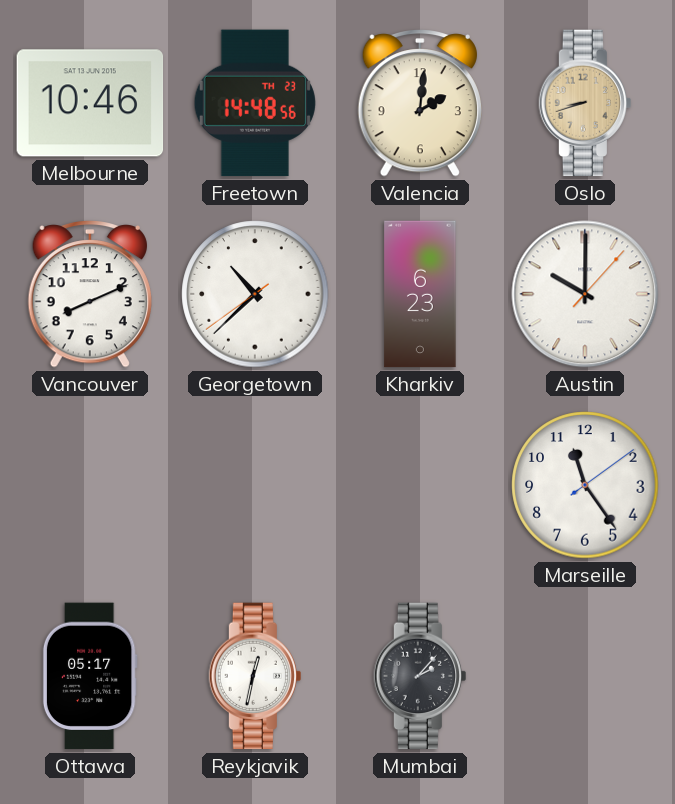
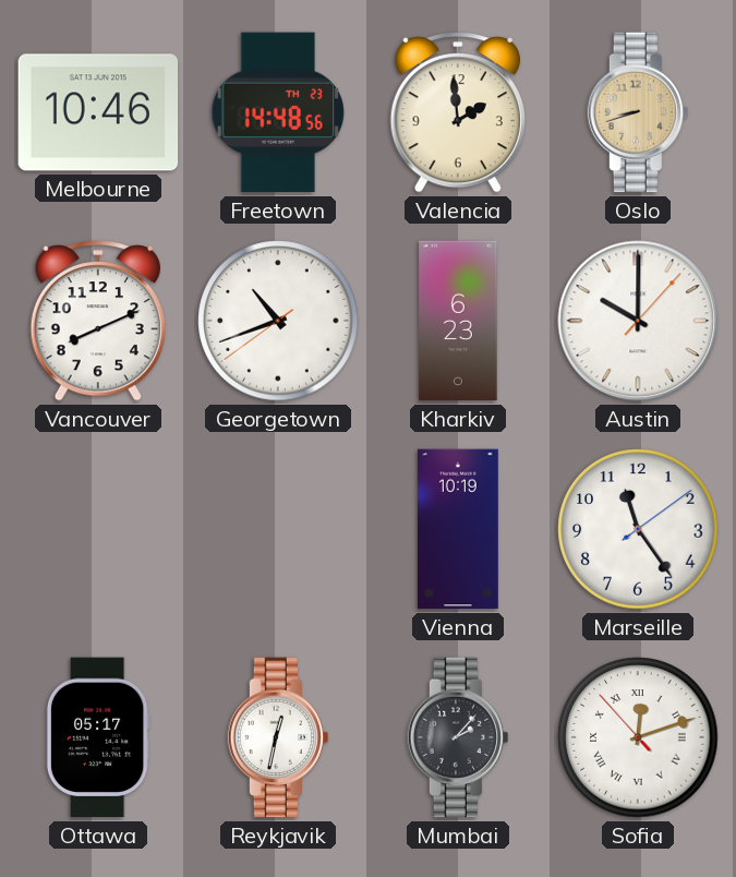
Valencia: 2:01 -> 1:59 (458, 113)
Georgetown: 10:37 -> 10:41 (278, 321)
Vienna: none -> 10:19 (458, 529)
Sofia: none -> 12:11 (638, 737)
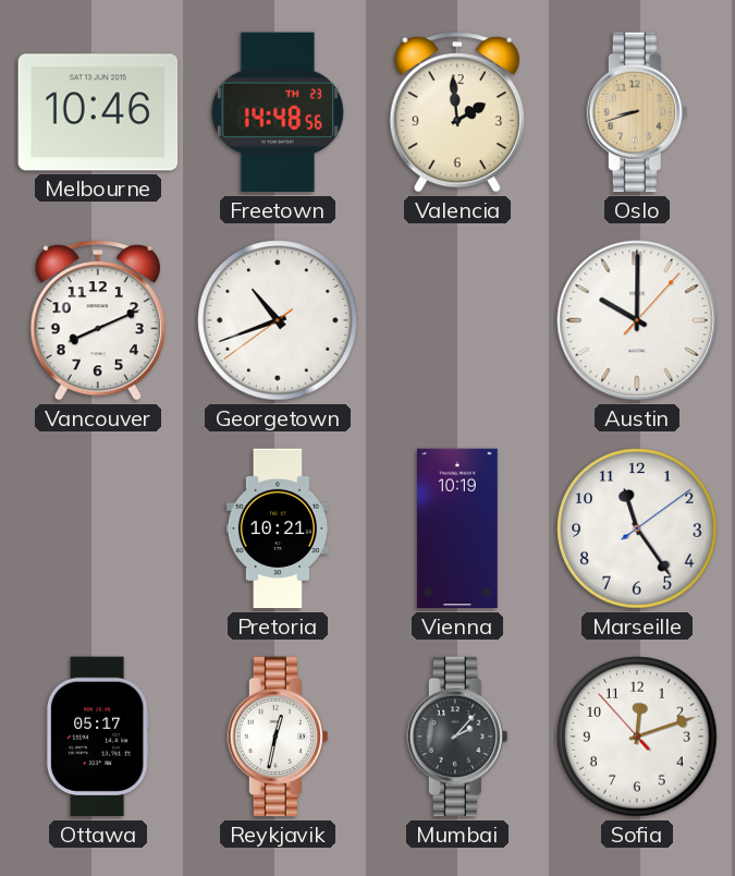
Kharkiv: 6:23 -> none (458, 321)
Pretoria: none -> 10:21 (278, 528)
Sofia numerals: Roman -> Arabic (637, 737)
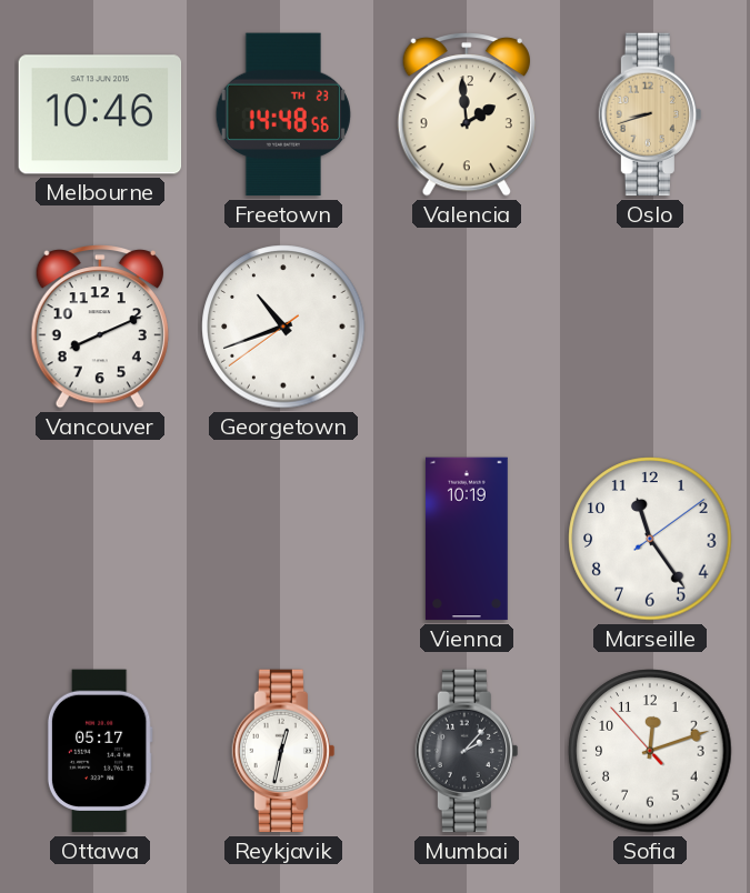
Austin: 10:00 -> none (637, 320)
Pretoria: 10:21 -> none (278, 528)
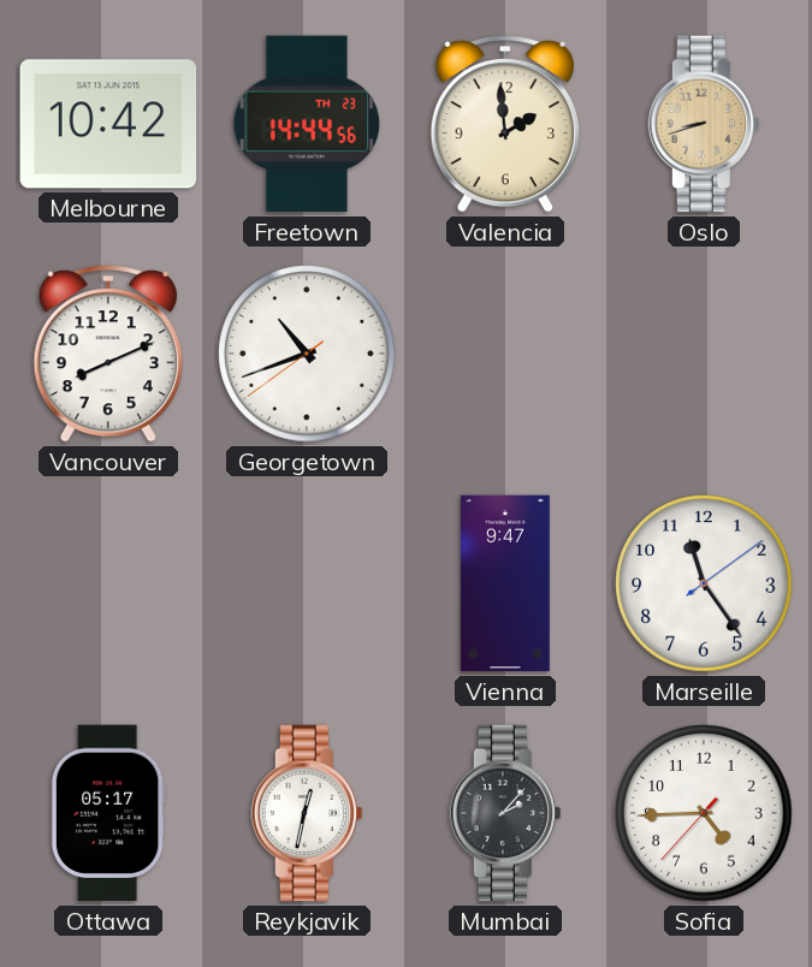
Melbourne: 10:46 -> 10:42 (108, 124)
Freetown: 14:48 -> 14:44 (307, 124)
Vienna: 10:19 -> 9:47 (505, 583)
Sofia: 12:11 -> 4:44 (704, 813)
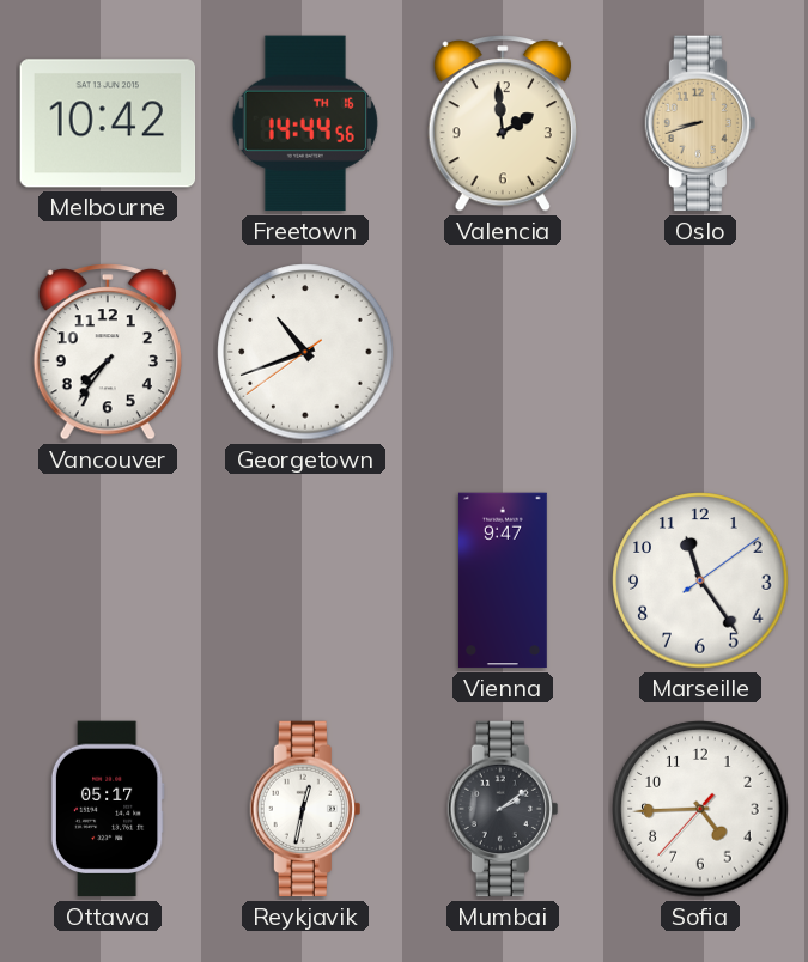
Freetown date: TH 23 -> TH 16 (305, 123)
Vancouver: 8:11 -> 7:36 (108, 353)
Mumbai: 2:07 -> 2:09 (502, 809)
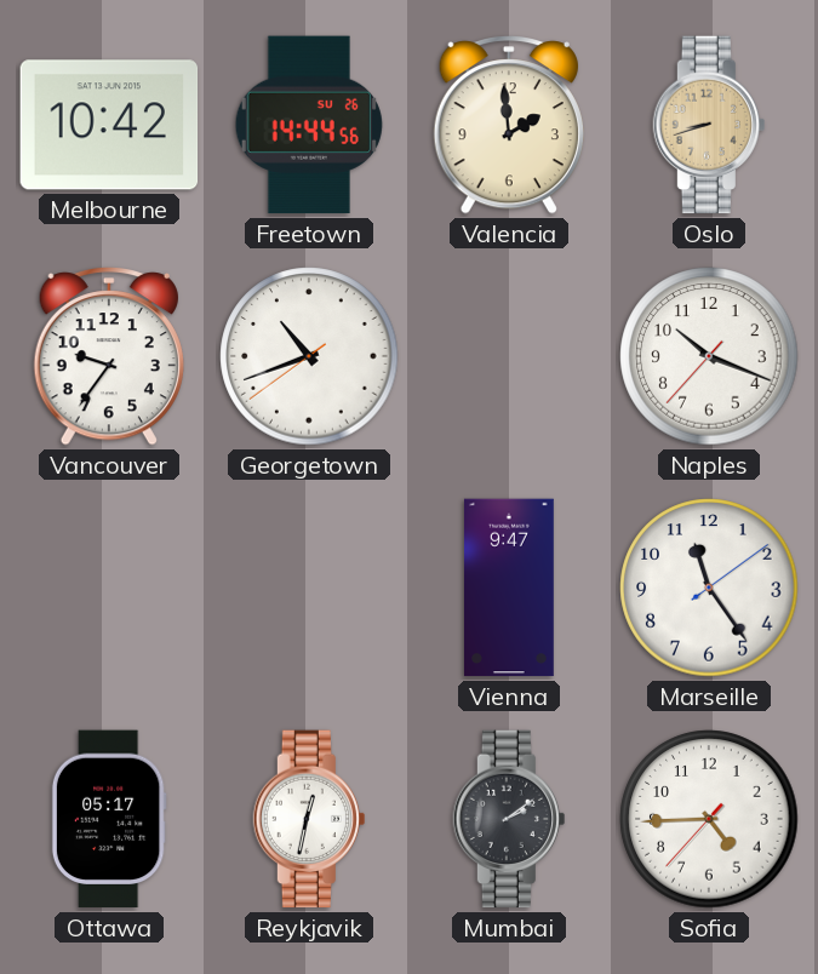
Freetown date: TH 16 -> SU 26 (309, 125)
Vancouver: 7:36 -> 9:36 (109, 357)
Naples: none -> 10:18 (709, 356)
